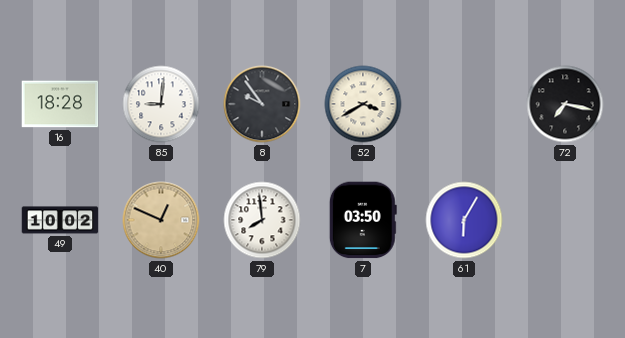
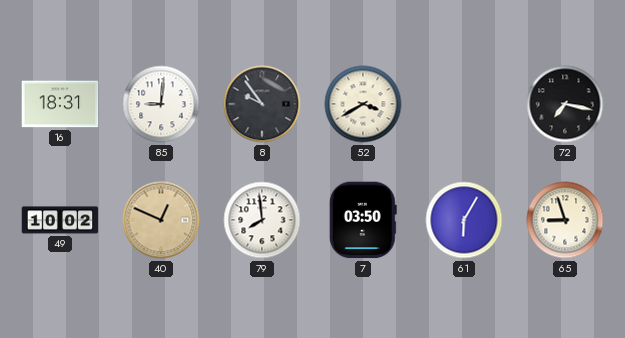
16: 18:28 -> 18:31 (60, 104)
65: none -> 8:57 (565, 220)
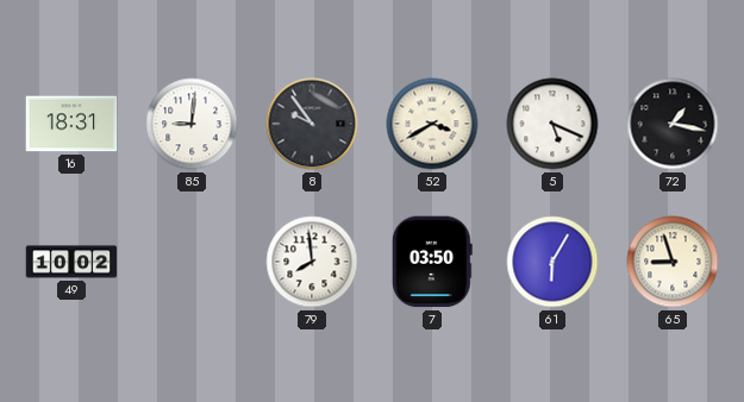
5: none -> 5:19 (552, 124)
72: 7:17 -> 1:17 (673, 124)
40: 12:49 -> none (161, 220)
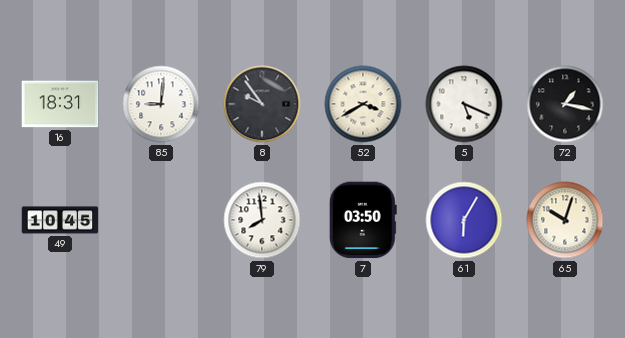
49: 10:02 -> 10:45 (60, 220)
65: 8:57 -> 10:03 (565, 220)
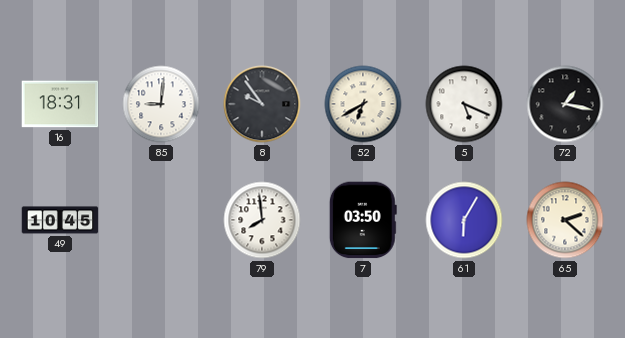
52: 3:40 -> 6:40 (363, 104)
65: 10:03 -> 2:22 (565, 220)
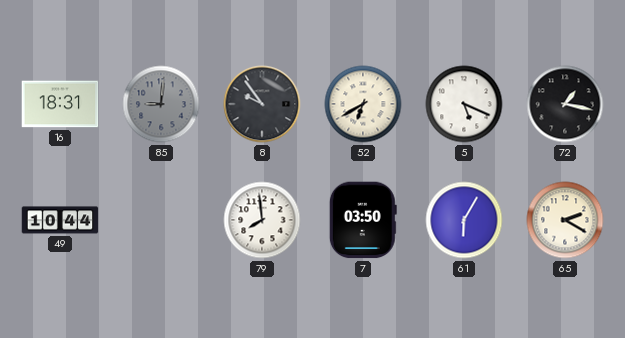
85 dial: white -> grey (161, 104)
49: 10:45 -> 10:44 (60, 220)
65: 2:22 -> 2:20 (565, 220)
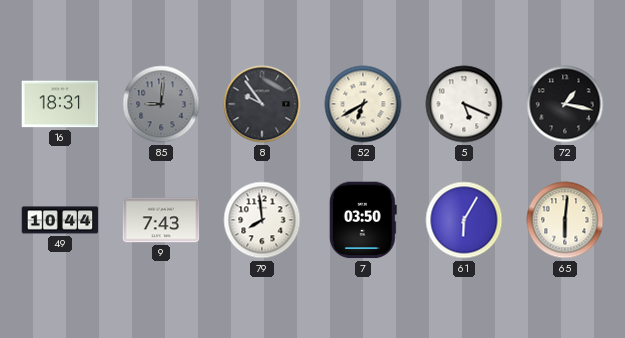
9: none -> 7:43 (161, 220)
65: 2:20 -> 6:01 (565, 220)
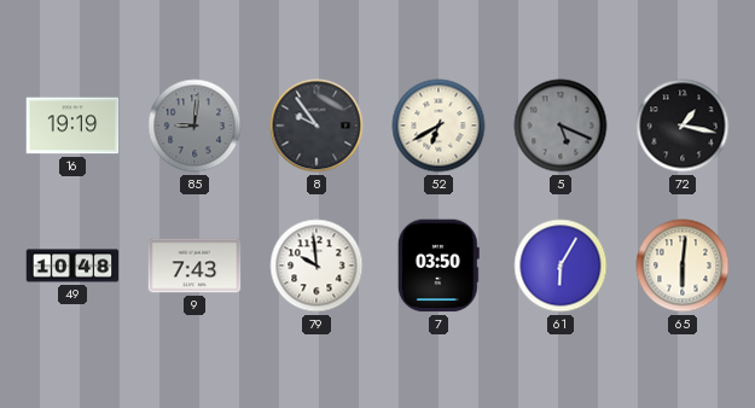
16: 18:31 -> 19:19 (72, 126)
5 dial: white -> grey (561, 126)
49: 10:44 -> 10:48 (72, 266)
79: 7:59 -> 9:59 (316, 266)
